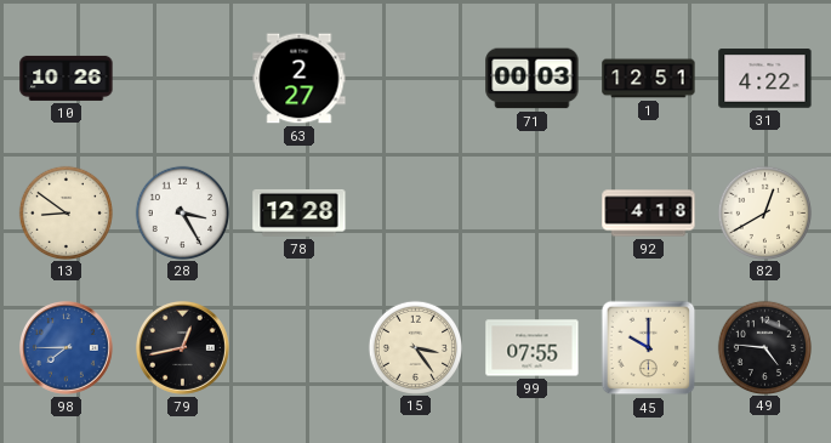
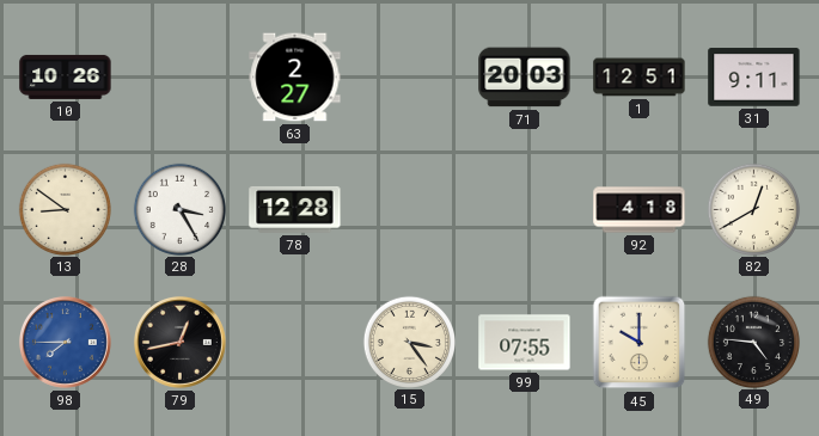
71: 00:03 -> 20:03 (525, 78)
31: 4:22 -> 9:11 (754, 78)
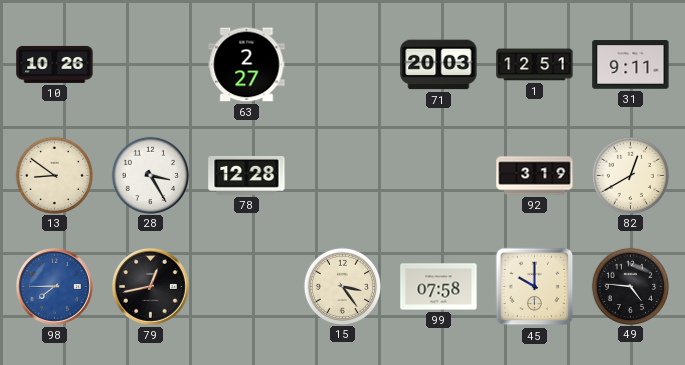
92: 4:18 -> 3:19 (535, 176)
99: 07:55 -> 07:58 (439, 287)
